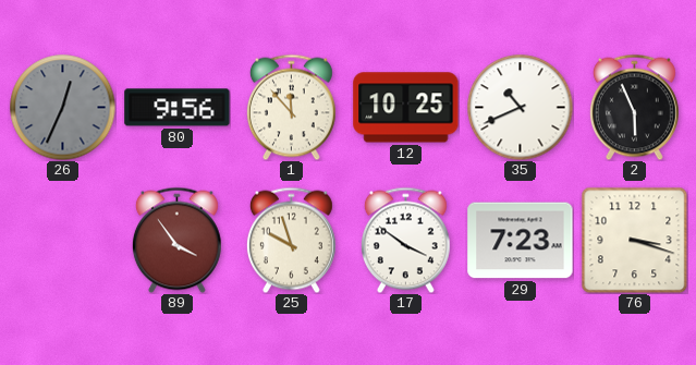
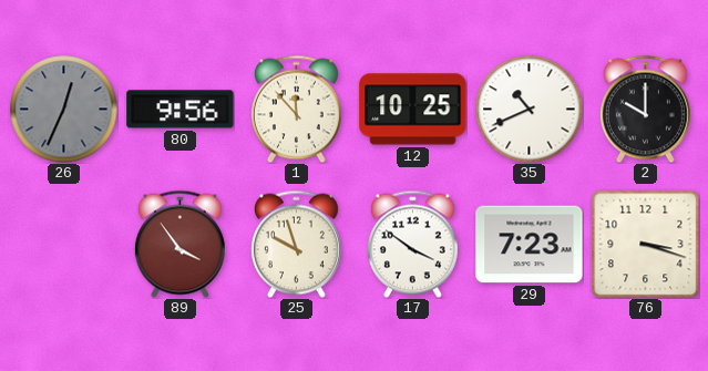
2: 5:56 -> 10:00 (645, 109)
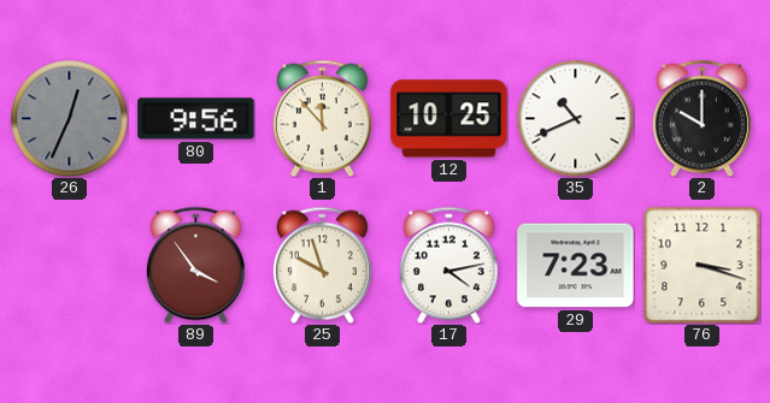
17: 3:51 -> 4:13 (448, 265)
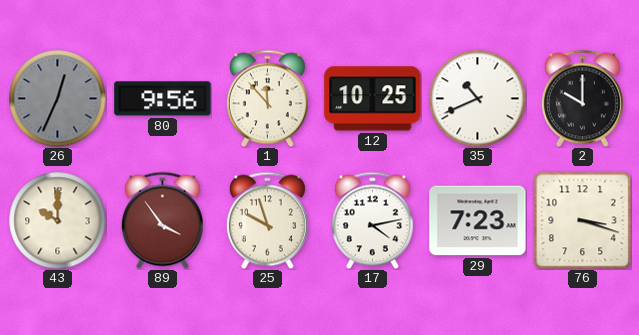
43: none -> 10:00 (57, 220)
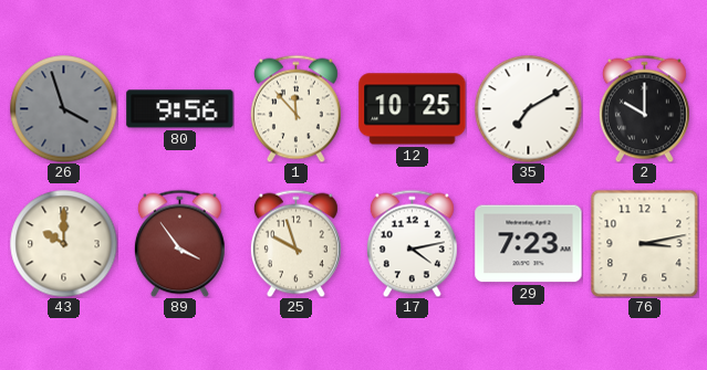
26: 12:34 -> 3:57 (63, 108)
35: 10:41 -> 7:10 (528, 108)
76: 3:18 -> 3:13 (644, 243)
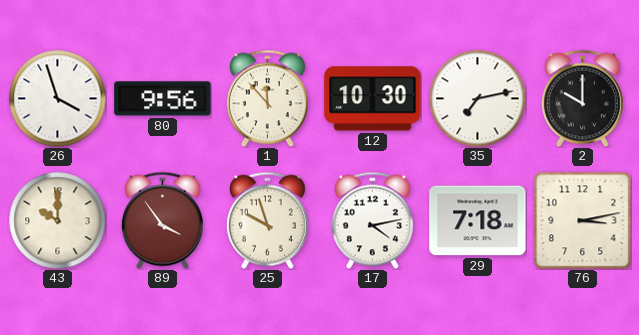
26 dial: grey -> white (57, 98)
12: 10:25 -> 10:30 (373, 99)
35: 7:10 -> 7:13 (477, 98)
29: 7:23 -> 7:18 (478, 221)
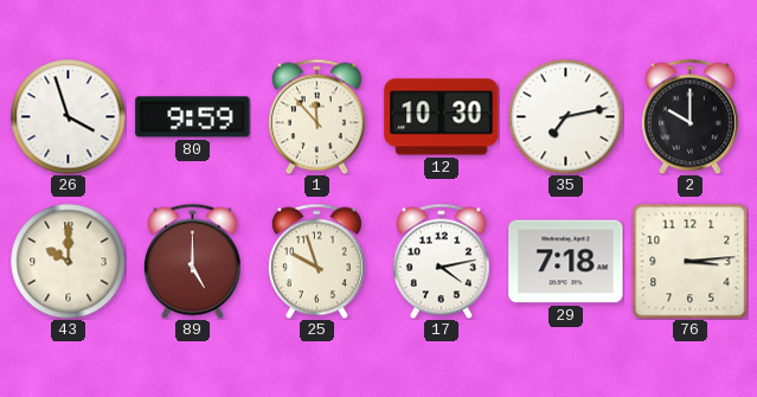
80: 9:56 -> 9:59 (193, 117)
89: 3:54 -> 5:00 (192, 261)
76: 3:13 -> 3:14 (689, 261)
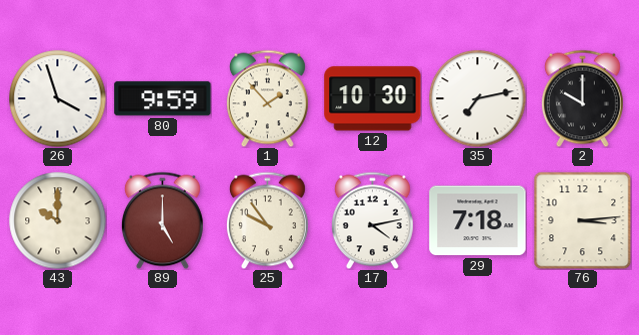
1: 11:53 -> 1:53 (267, 98)
25: 9:57 -> 9:54 (267, 220)
